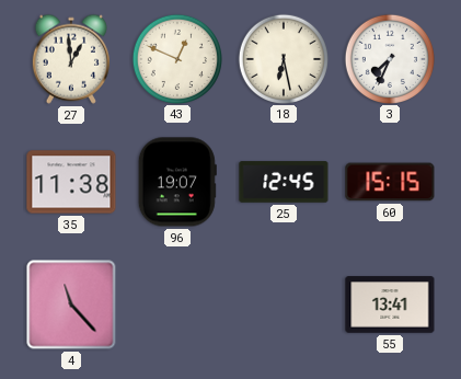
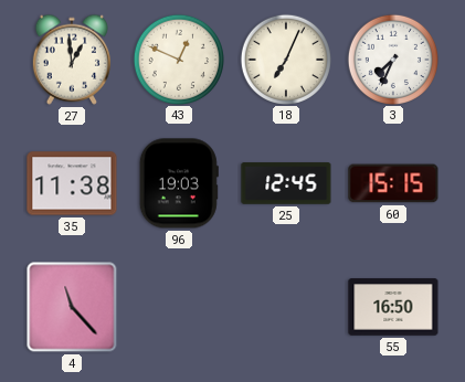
18: 6:28 -> 7:04 (285, 59)
96: 19:07 -> 19:03 (179, 183)
55: 13:41 -> 16:50 (393, 307)
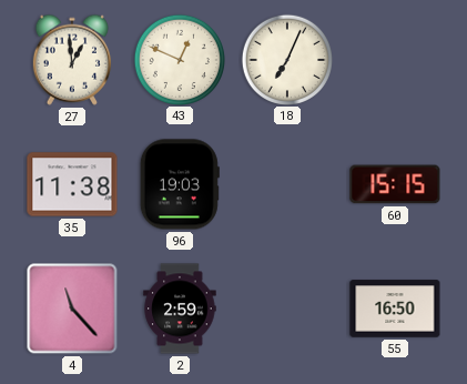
3: 7:34 -> none (392, 59)
25: 12:45 -> none (286, 183)
2: none -> 2:59 (180, 309)
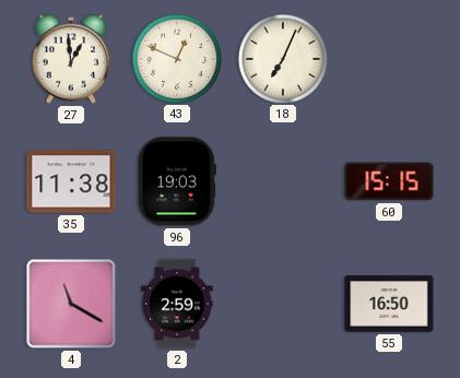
4: 11:23 -> 11:20 (71, 304)
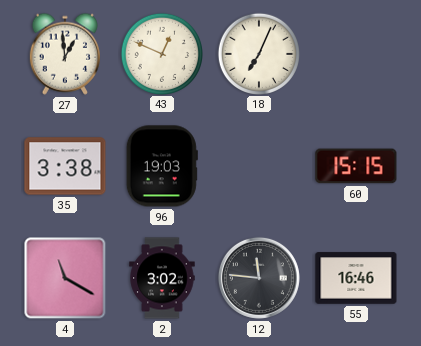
35: 11:38 -> 3:38 (65, 166)
2: 2:59 -> 3:02 (162, 278)
12: none -> 11:46 (259, 278)
55: 16:50 -> 16:46 (356, 278)
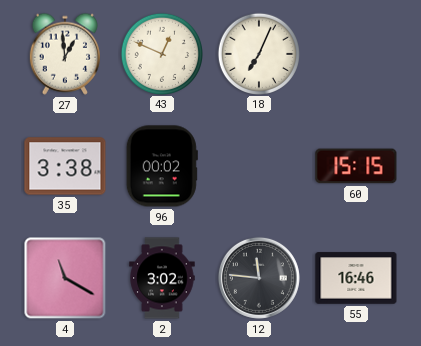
96: 19:03 -> 00:02 (162, 166)
